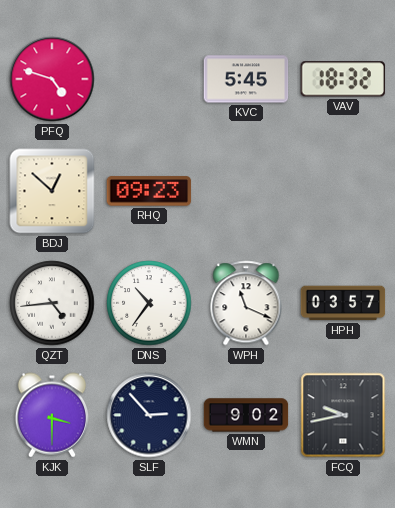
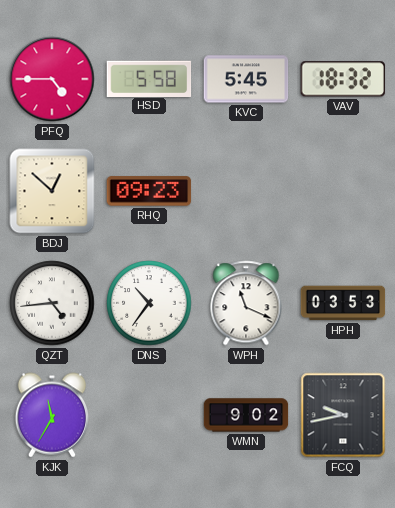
PFQ: 4:48 -> 4:45 (52, 79)
HSD: none -> 5:58 (149, 78)
HPH: 03:57 -> 03:53 (343, 303)
KJK: 3:30 -> 11:35 (52, 415)
SLF: 2:53 -> none (149, 415)
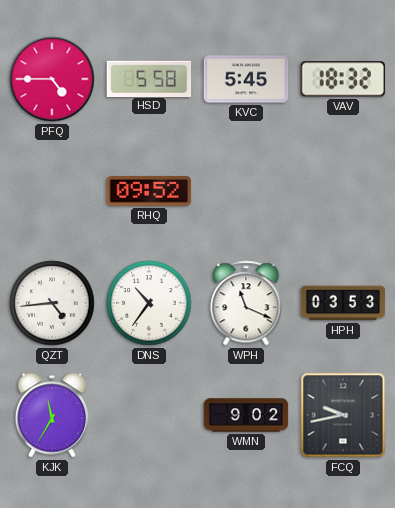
BDJ: 12:52 -> none (52, 191)
RHQ: 09:23 -> 09:52 (149, 191)
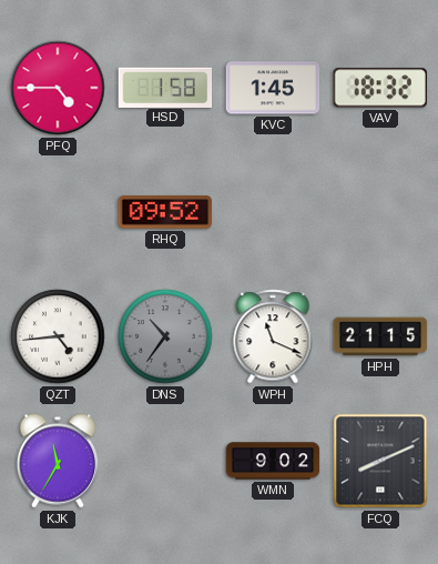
HSD: 5:58 -> 1:58 (165, 87)
KVC: 5:45 -> 1:45 (273, 88)
DNS dial: white -> grey (165, 336)
HPH: 03:53 -> 21:15 (380, 336)
FCQ: 9:43 -> 8:11 (380, 461)
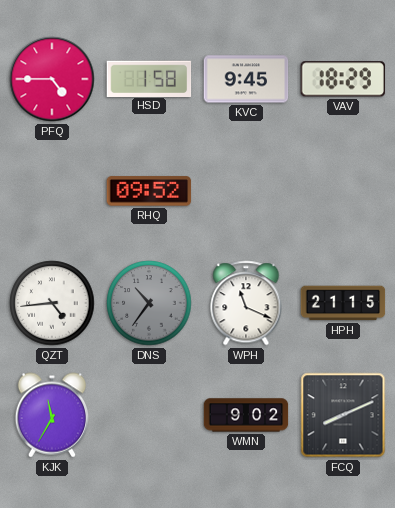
KVC: 1:45 -> 9:45 (246, 79)
VAV: 18:32 -> 18:29 (343, 79)
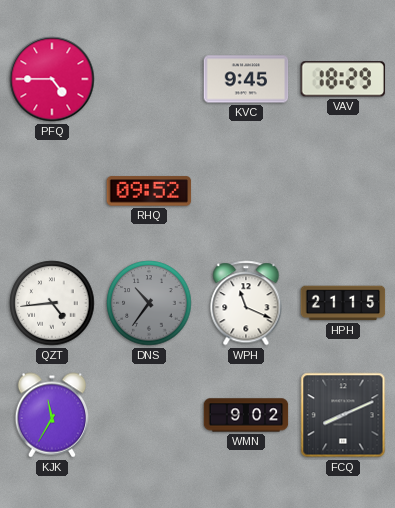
HSD: 1:58 -> none (149, 78)
